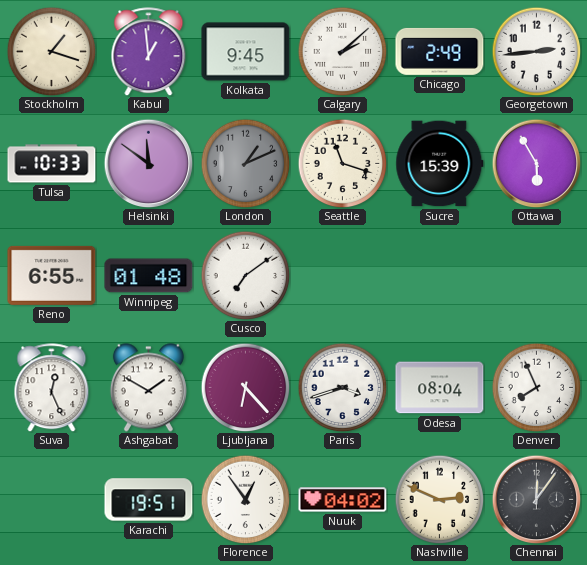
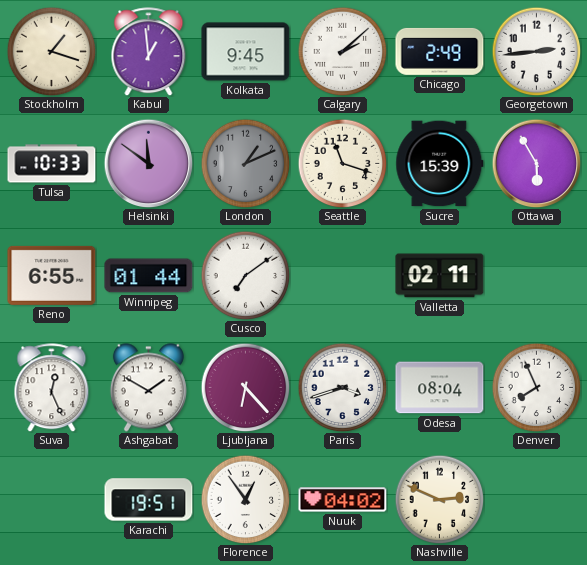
Winnipeg: 01:48 -> 01:44 (149, 276)
Valletta: none -> 02:11 (440, 276)
Chennai: 12:06 -> none (536, 499)
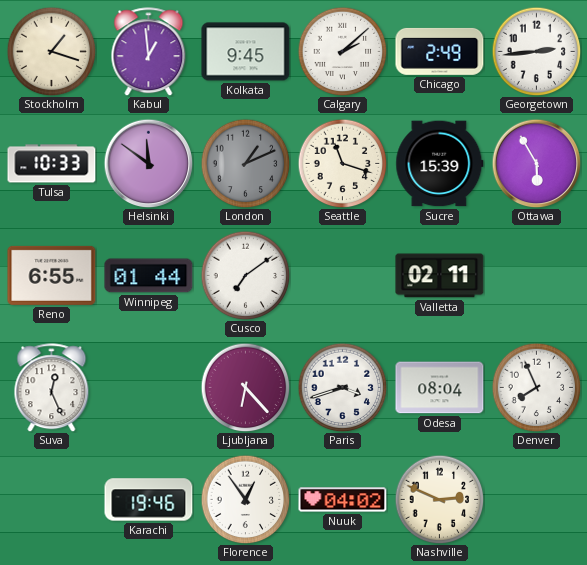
Ashgabat: 1:50 -> none (148, 388)
Karachi: 19:51 -> 19:46 (149, 500)
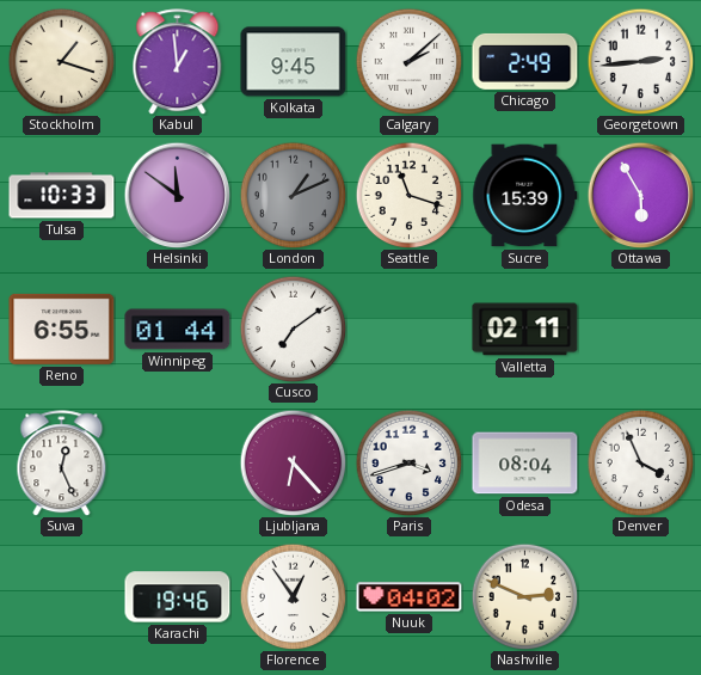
Denver: 7:56 -> 3:56 (640, 462)
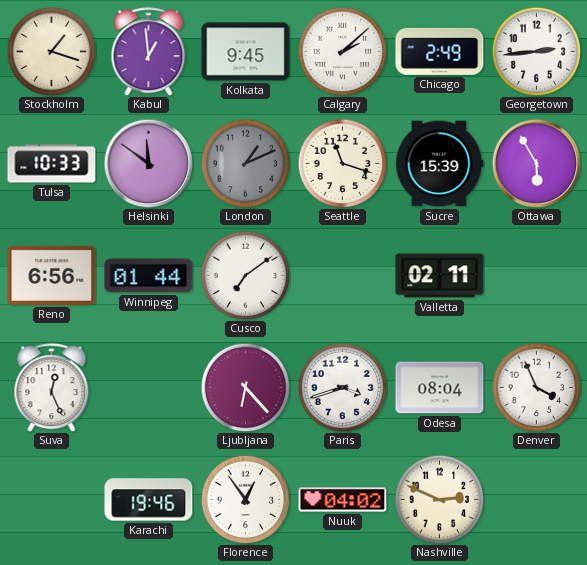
Reno: 6:55 -> 6:56 (52, 275)
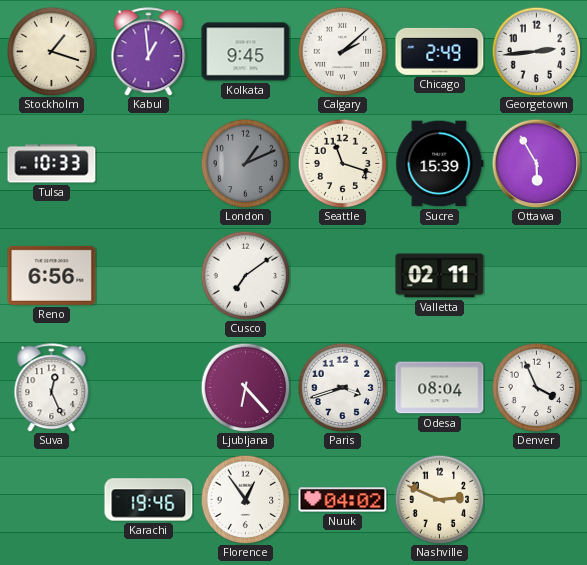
Helsinki: 11:51 -> none (148, 163)
Winnipeg: 01:44 -> none (149, 276)
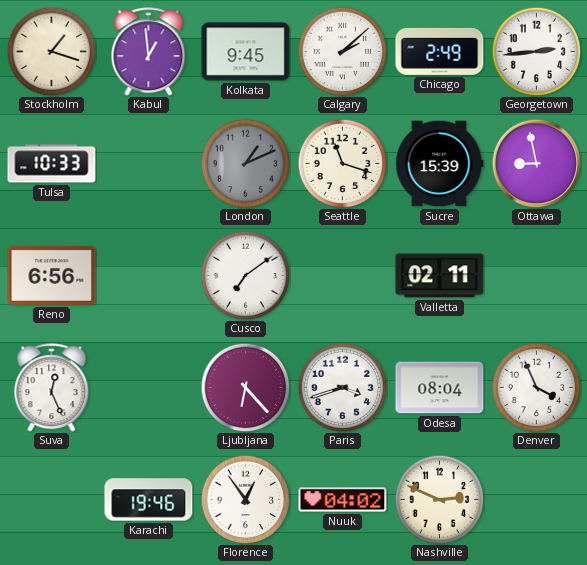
Ottawa: 5:55 -> 8:58 (536, 163)
